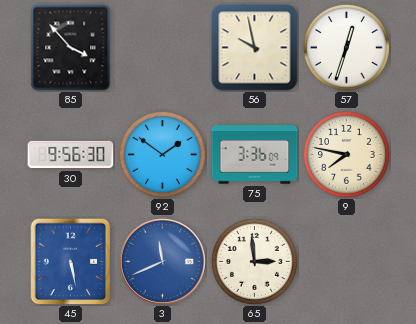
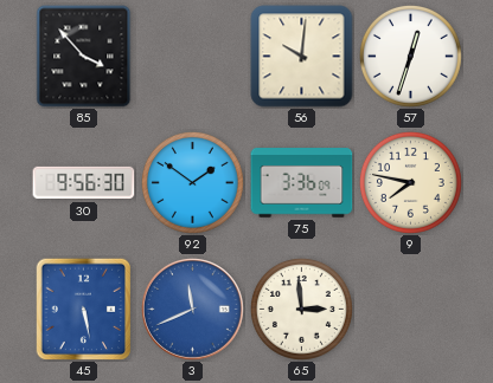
56: 9:58 -> 10:01 (302, 57)
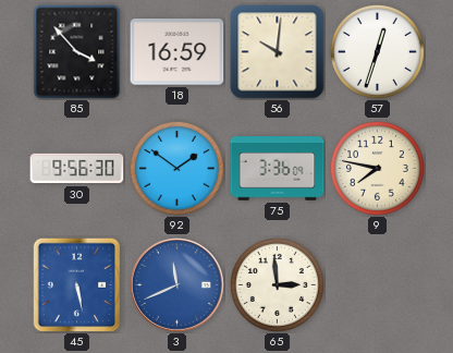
18: none -> 16:59 (177, 52)
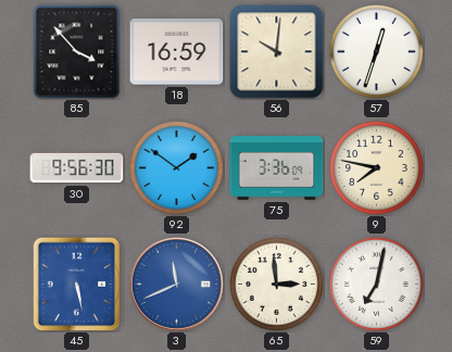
59: none -> 7:02 (376, 284)
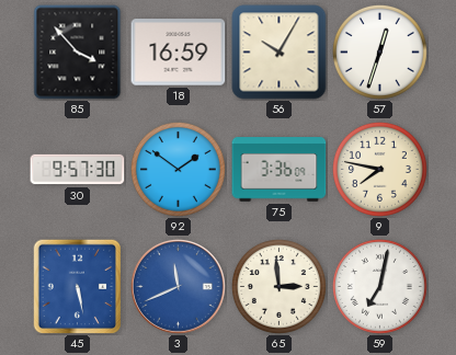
56: 10:01 -> 10:05 (280, 53)
30: 9:56 -> 9:57 (78, 170)
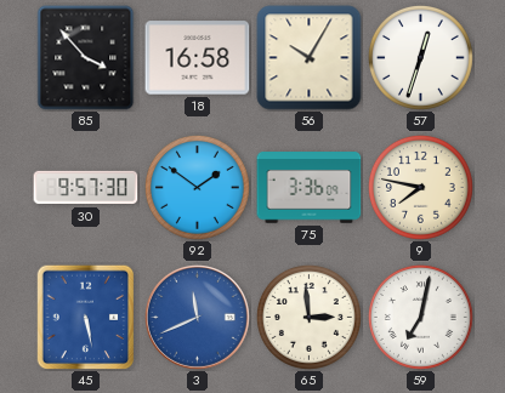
18: 16:59 -> 16:58 (198, 58)
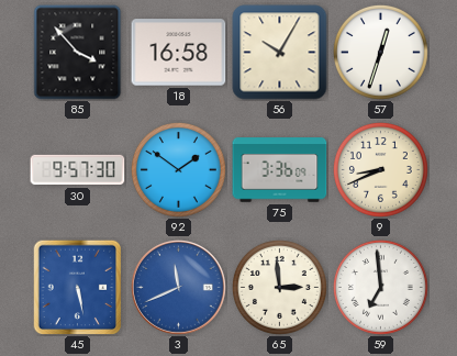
9: 7:47 -> 8:41 (380, 169)
59: 7:02 -> 6:59 (380, 287)
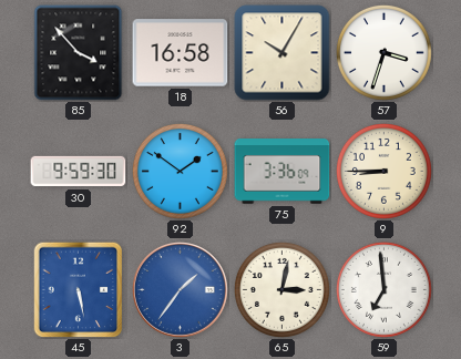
57: 12:33 -> 3:33 (383, 52)
30: 9:57 -> 9:59 (79, 172)
9: 8:41 -> 8:45 (383, 171)
3: 11:41 -> 1:36 (181, 290)
65: 2:59 -> 3:02 (281, 289)
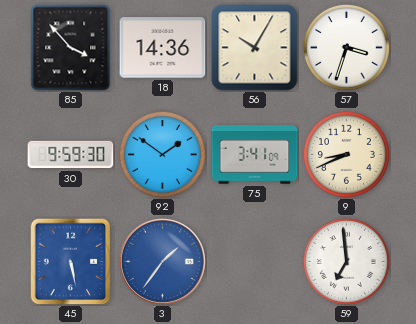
18: 16:58 -> 14:36 (163, 48)
75: 3:36 -> 3:41 (255, 155)
9: 8:45 -> 8:41 (346, 154)
65: 3:02 -> none (281, 289)
